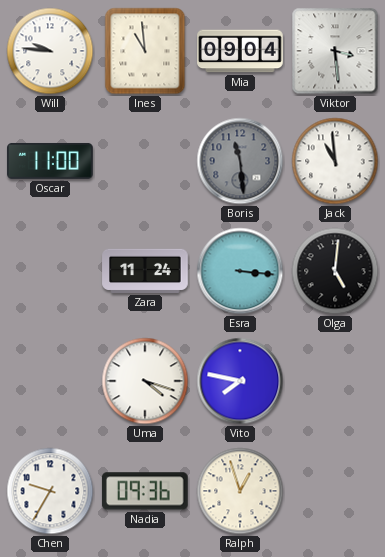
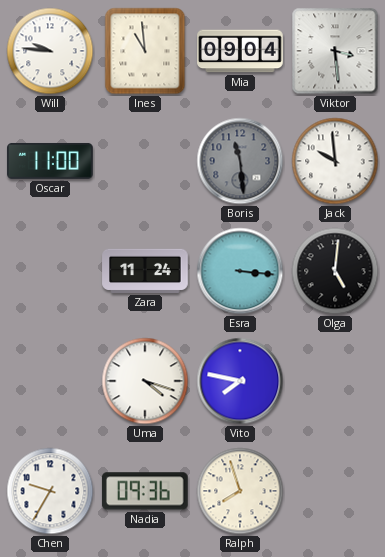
Jack: 10:59 -> 9:59 (335, 161)
Ralph: 12:57 -> 7:57 (240, 491)
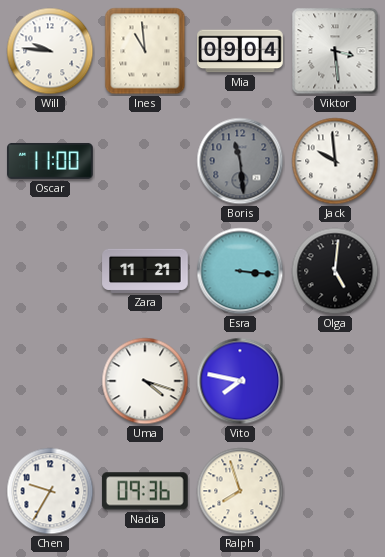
Zara: 11:24 -> 11:21 (145, 271)
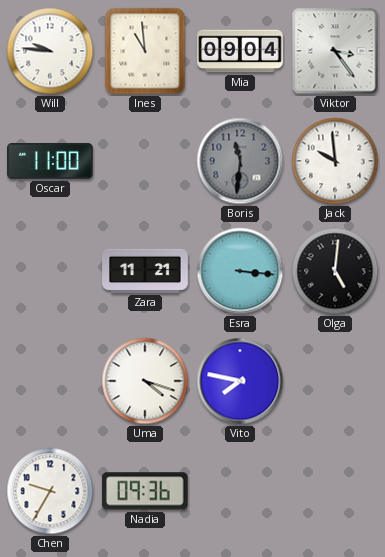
Viktor: 3:29 -> 3:24 (335, 51)
Boris: 11:29 -> 11:31 (240, 161)
Ralph: 7:57 -> none (240, 491)
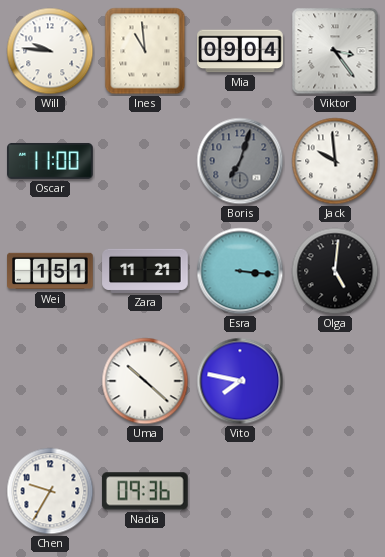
Boris: 11:31 -> 7:03 (240, 161)
Wei: none -> 1:51 (50, 271)
Uma: 4:18 -> 10:22 (145, 381)
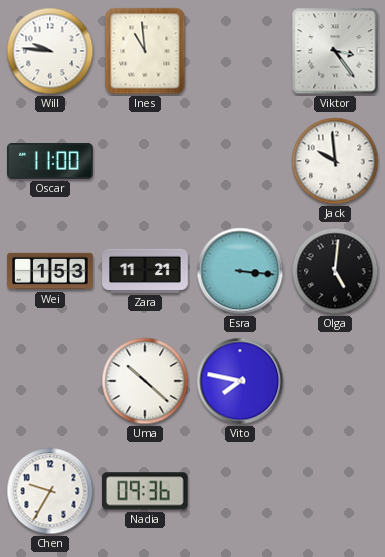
Mia: 09:04 -> none (240, 51)
Boris: 7:03 -> none (240, 161)
Wei: 1:51 -> 1:53 (50, 271)
